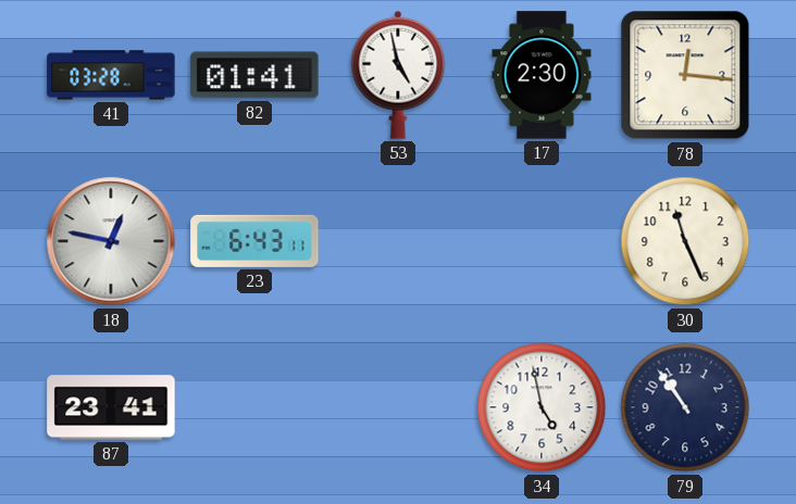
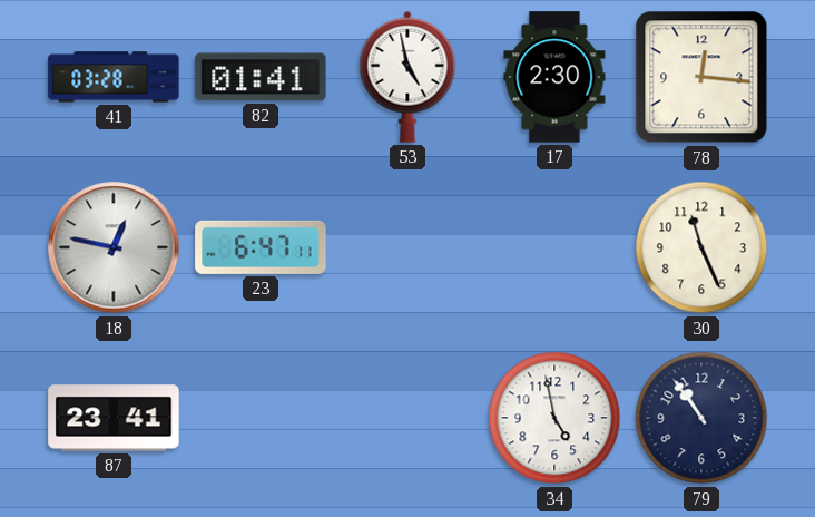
23: 6:43 -> 6:47 (261, 247)
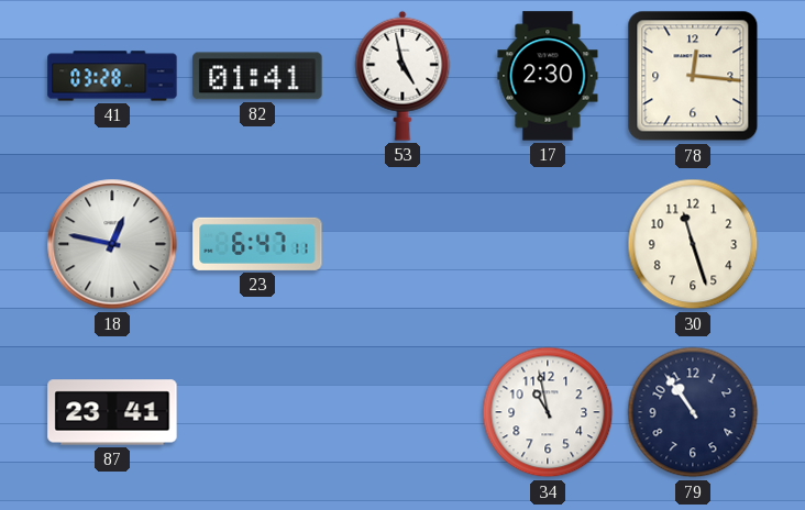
30: 11:26 -> 11:27 (693, 244)
34: 4:58 -> 10:58 (548, 412)
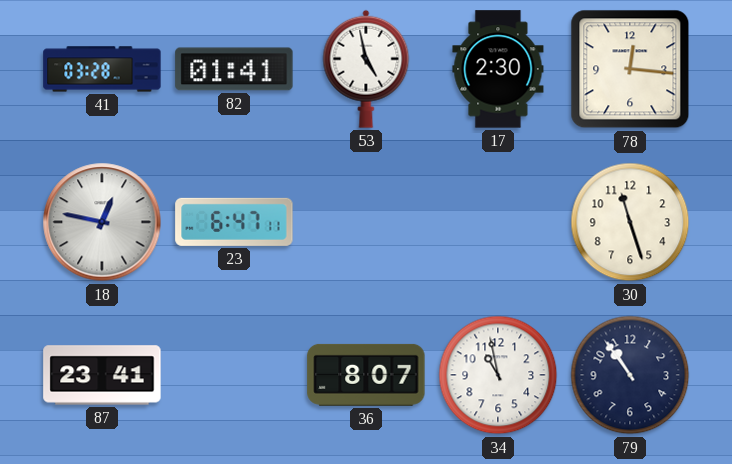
36: none -> 8:07 (366, 375)
